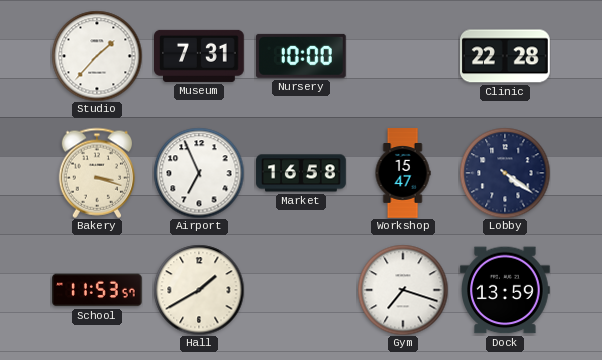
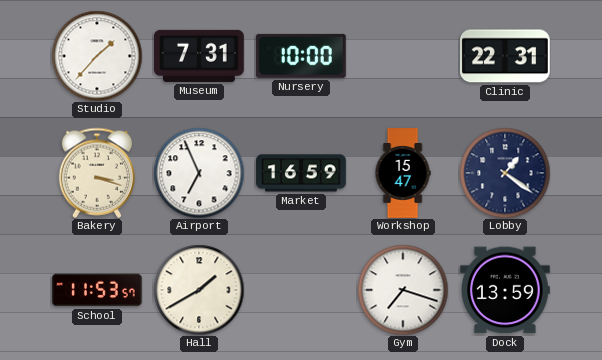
Clinic: 22:28 -> 22:31 (506, 56)
Market: 16:58 -> 16:59 (301, 173)
Lobby: 4:21 -> 1:21 (505, 173)
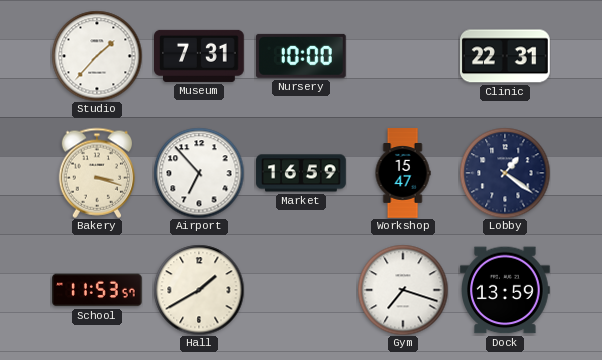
Airport: 6:56 -> 6:53 (199, 173)
